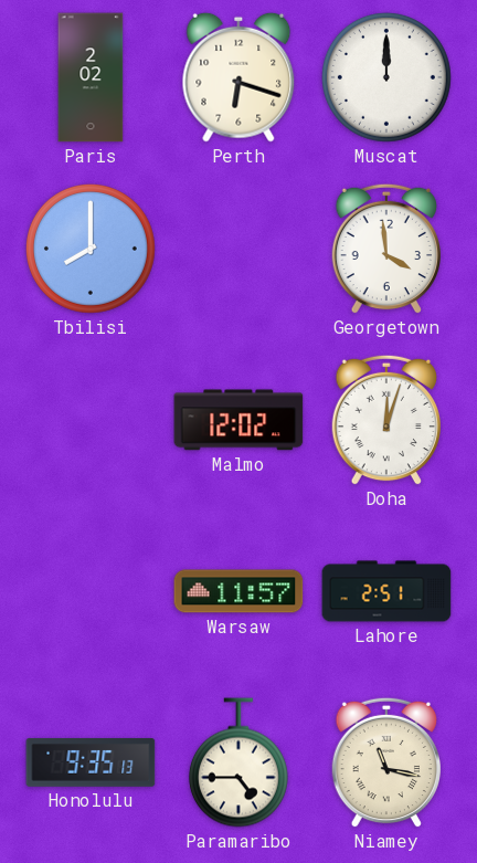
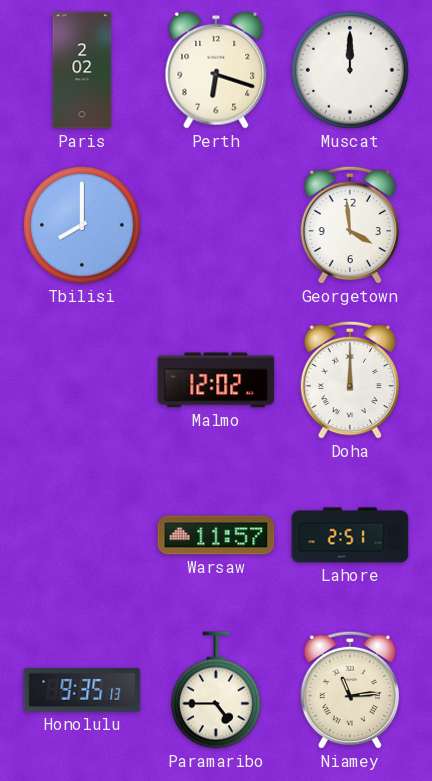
Doha: 12:03 -> 12:00 (349, 380)
Niamey: 11:17 -> 11:14 (349, 690)
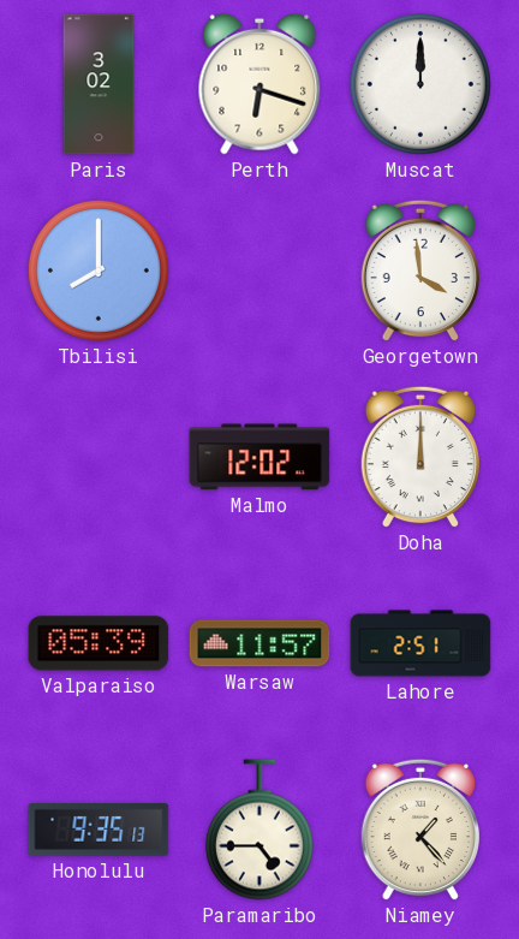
Paris: 2:02 -> 3:02 (99, 84)
Valparaiso: none -> 05:39 (99, 643)
Niamey: 11:14 -> 1:23 (419, 830)
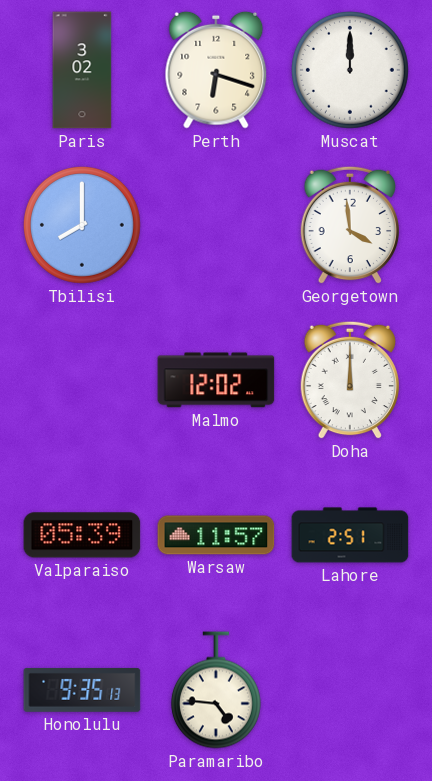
Paramaribo: 4:45 -> 4:46 (216, 690)
Niamey: 1:23 -> none (419, 830)
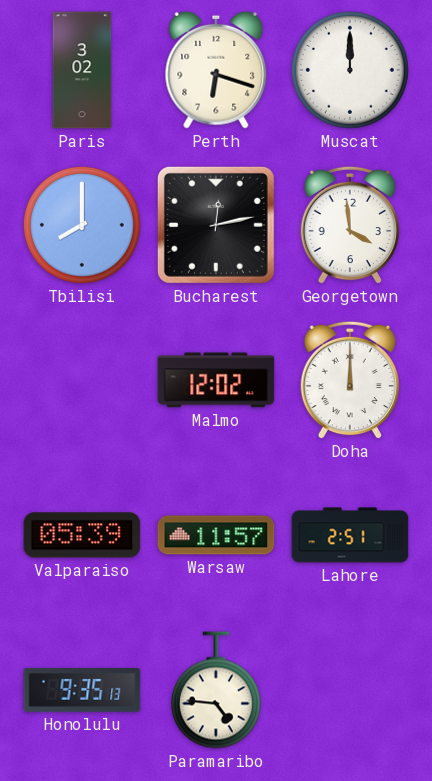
Bucharest: none -> 12:13 (216, 225)
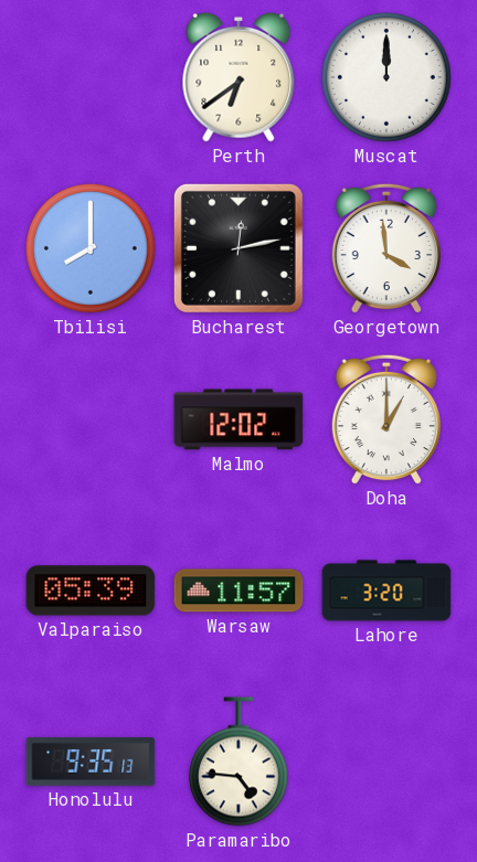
Paris: 3:02 -> none (82, 70)
Perth: 6:18 -> 6:39 (239, 77)
Doha: 12:00 -> 1:00 (385, 419)
Lahore: 2:51 -> 3:20 (386, 590)
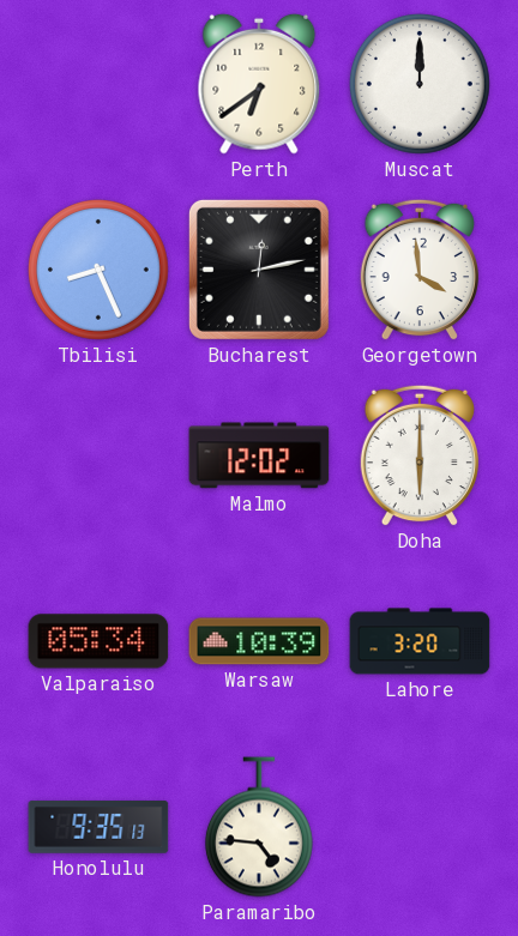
Tbilisi: 8:00 -> 8:26 (98, 270)
Doha: 1:00 -> 6:00 (418, 455)
Valparaiso: 05:39 -> 05:34 (98, 641)
Warsaw: 11:57 -> 10:39 (259, 641)
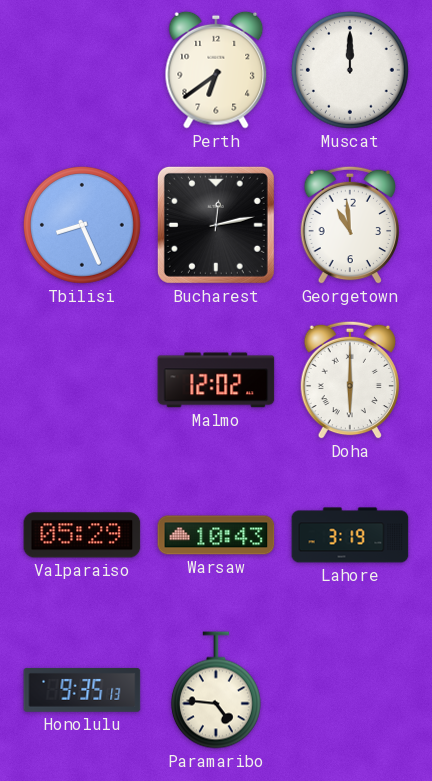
Georgetown: 3:59 -> 10:59 (349, 225)
Valparaiso: 05:34 -> 05:29 (82, 535)
Warsaw: 10:39 -> 10:43 (216, 535)
Lahore: 3:20 -> 3:19 (350, 535)
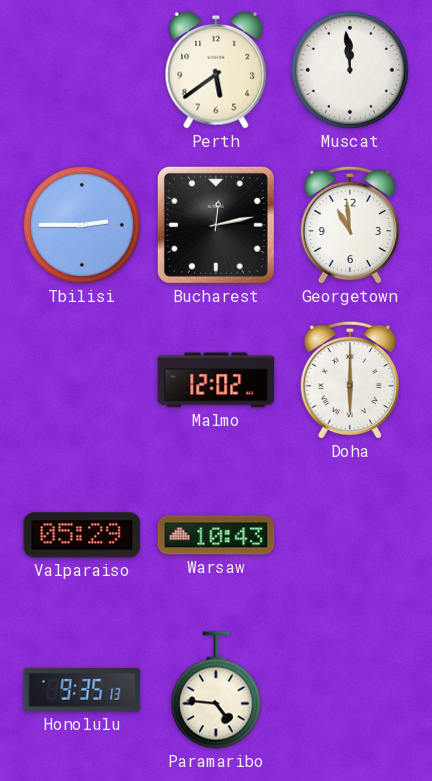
Perth: 6:39 -> 5:39 (216, 70)
Muscat: 12:00 -> 11:59 (350, 70)
Tbilisi: 8:26 -> 2:45 (82, 225)
Lahore: 3:19 -> none (350, 535)
